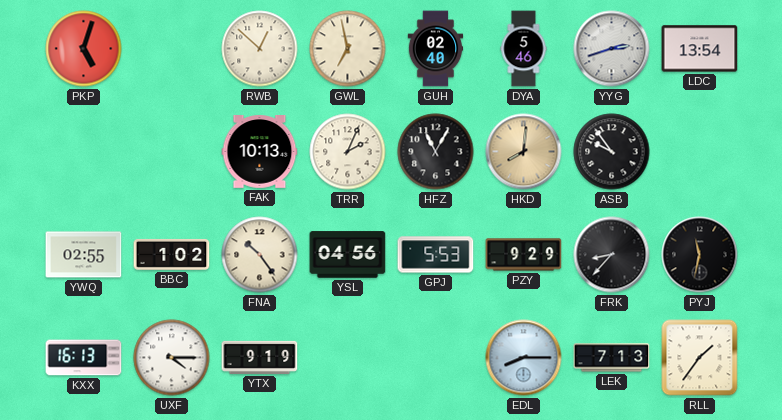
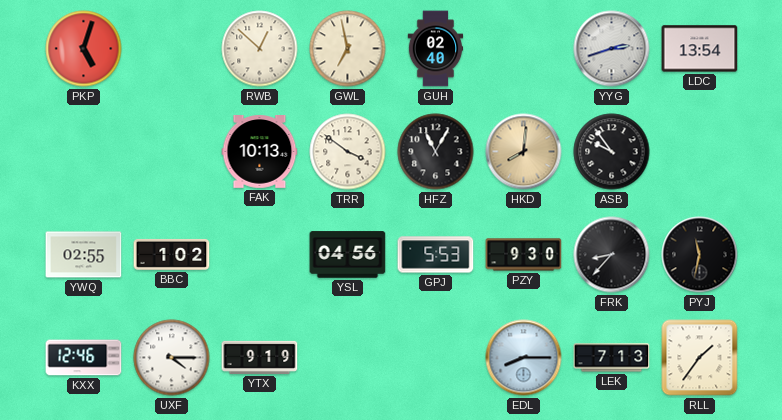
DYA: 5:46 -> none (524, 49)
TRR: 2:04 -> 3:51 (348, 152)
FNA: 10:24 -> none (260, 255)
PZY: 9:29 -> 9:30 (524, 255)
KXX: 16:13 -> 12:46 (84, 358)
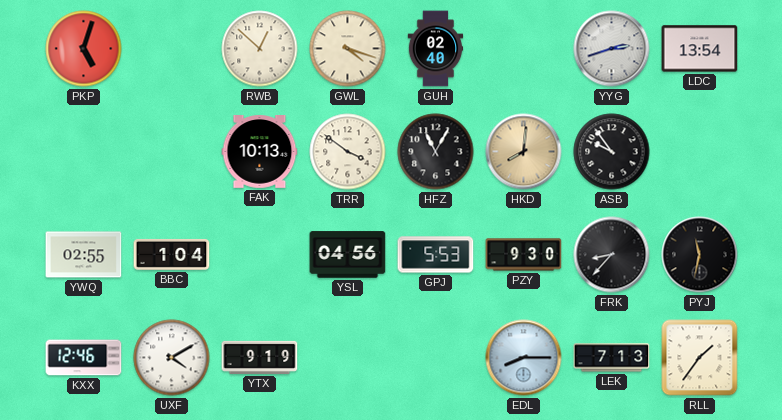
GWL: 6:58 -> 4:18 (348, 49)
BBC: 1:02 -> 1:04 (172, 254)
UXF: 4:15 -> 4:10 (172, 358)
